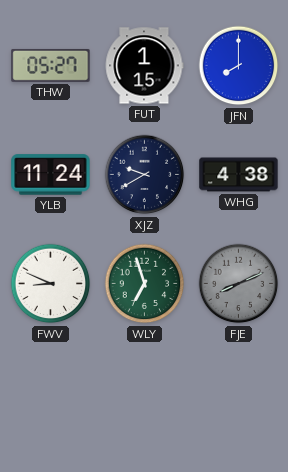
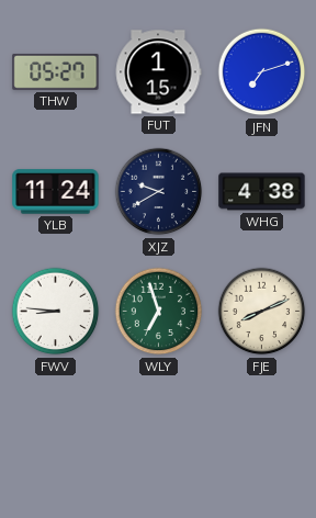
JFN: 8:00 -> 7:12 (262, 72)
FWV: 8:49 -> 8:46 (56, 312)
FJE dial: grey -> cream (262, 312)
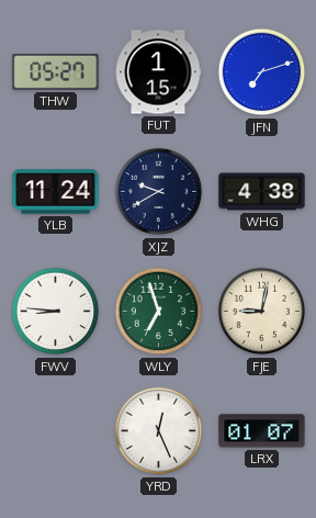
FJE: 8:11 -> 9:02 (262, 312)
YRD: none -> 12:26 (159, 431)
LRX: none -> 01:07 (262, 431)
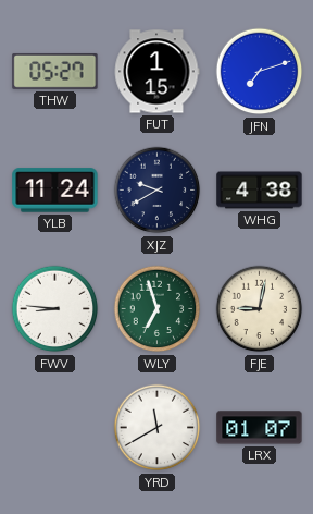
YRD: 12:26 -> 11:40 (158, 428)
